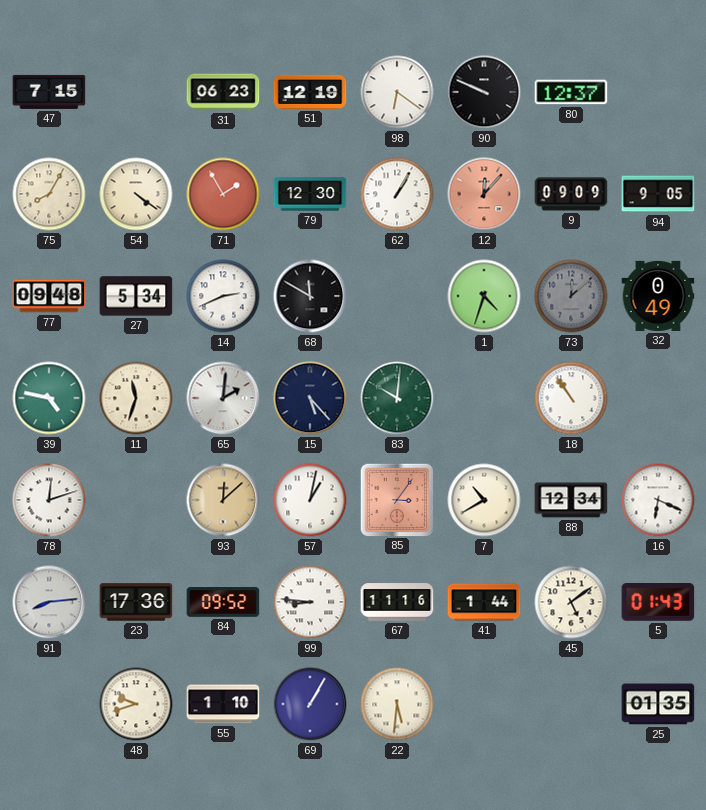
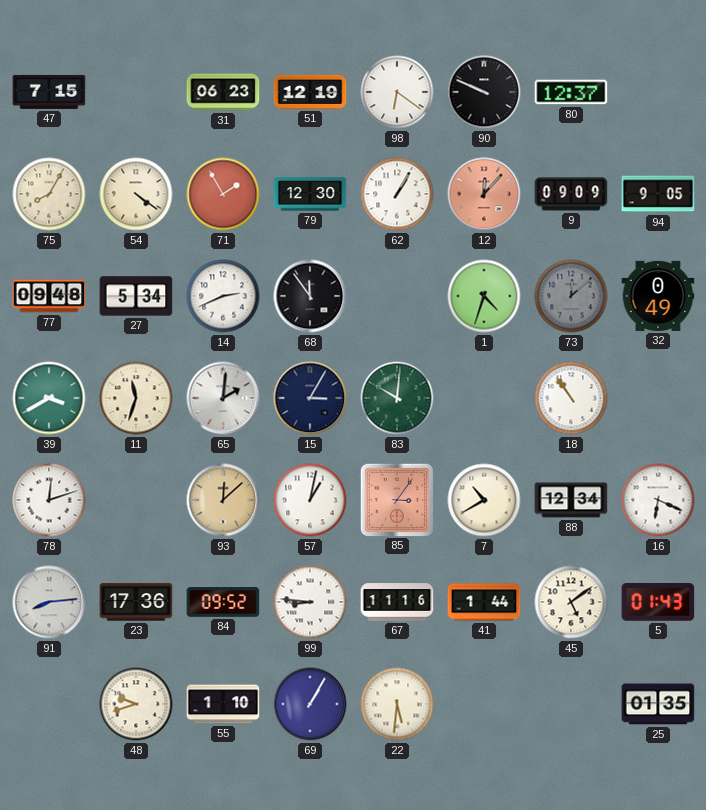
68: 11:50 -> 11:54 (310, 296)
39: 4:47 -> 3:40 (49, 398)
15: 5:23 -> 3:05 (310, 398)
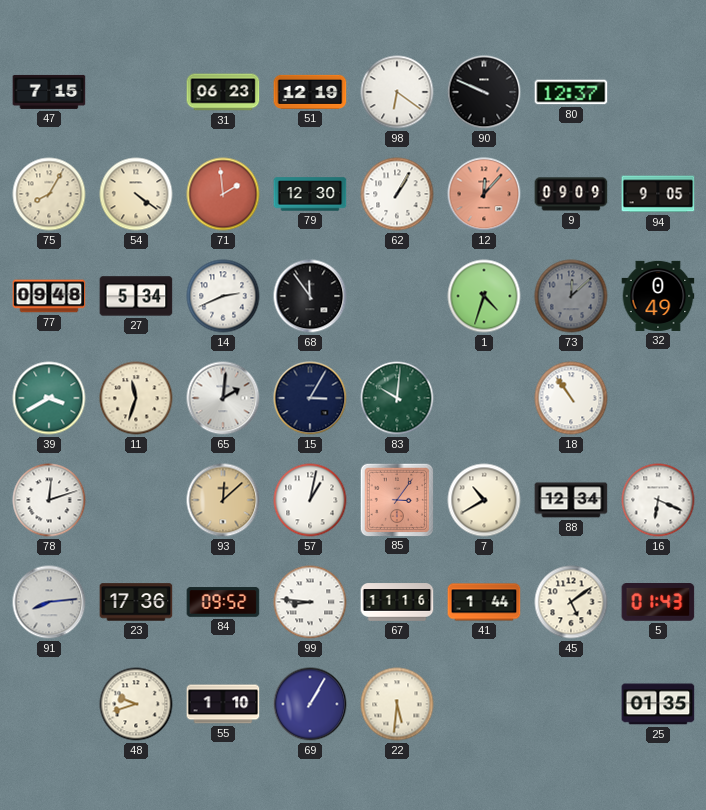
71: 1:55 -> 1:59 (223, 194)
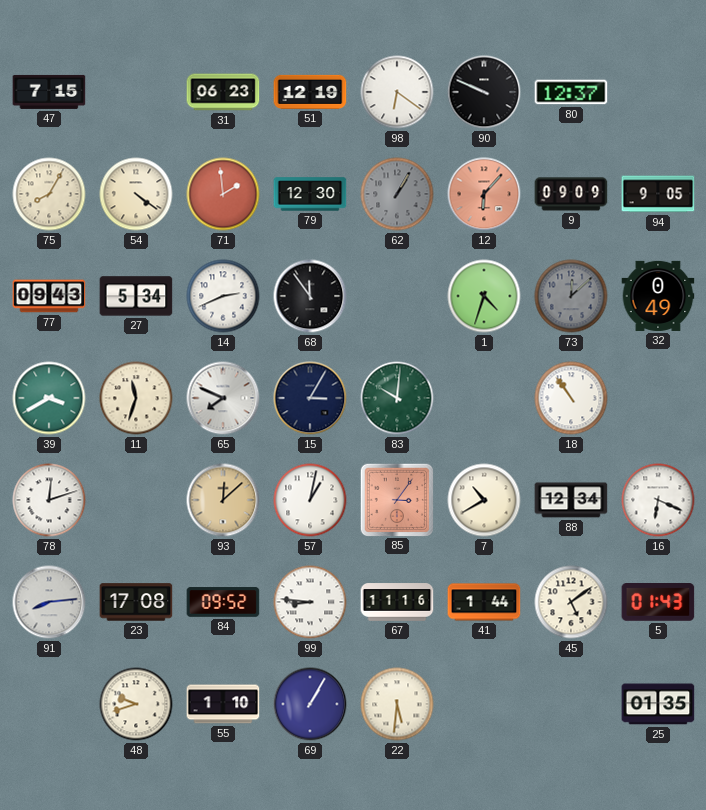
62 dial: white -> grey (397, 194)
12: 12:07 -> 6:07 (484, 194)
77: 09:48 -> 09:43 (49, 296)
65: 2:01 -> 7:49 (223, 398)
23: 17:36 -> 17:08 (136, 602)
